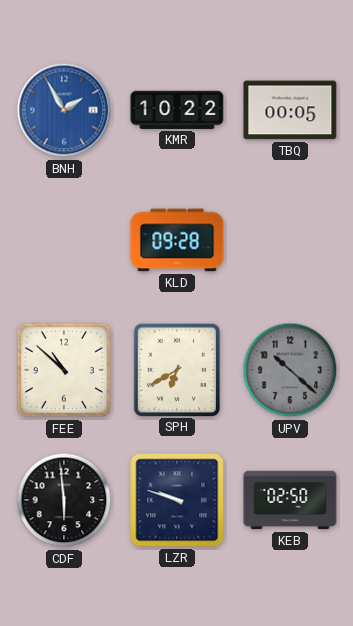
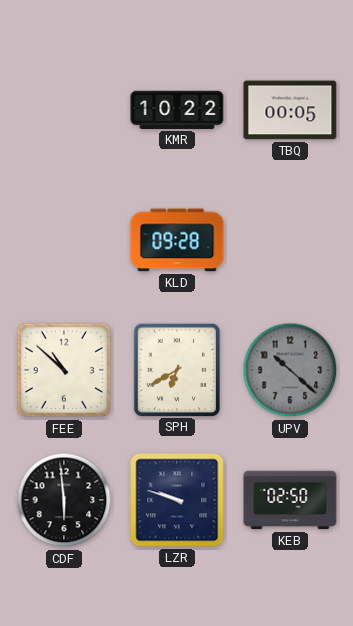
BNH: 1:55 -> none (64, 110)
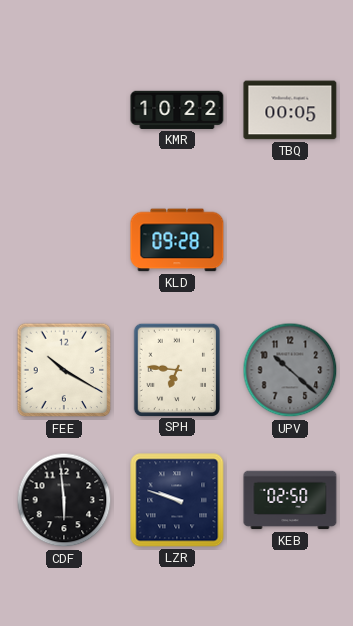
FEE: 10:52 -> 10:20 (64, 370)
SPH: 6:40 -> 6:46 (176, 369)
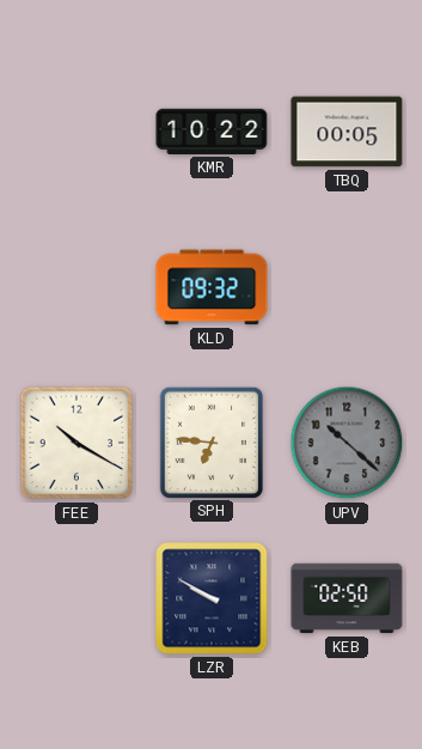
KLD: 09:28 -> 09:32 (212, 287)
CDF: 5:59 -> none (64, 500)
LZR: 9:48 -> 9:50 (212, 598)
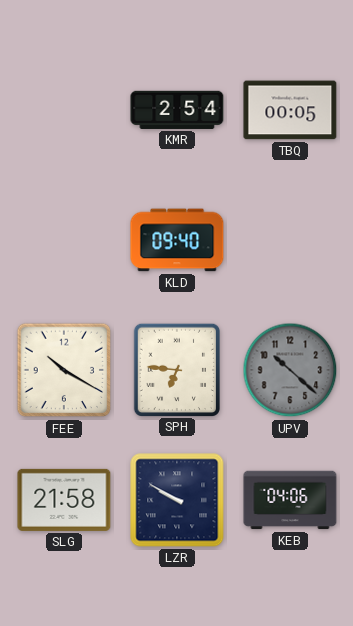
KMR: 10:22 -> 2:54 (177, 110)
KLD: 09:32 -> 09:40 (177, 240)
SLG: none -> 21:58 (64, 500)
KEB: 02:50 -> 04:06 (290, 500)
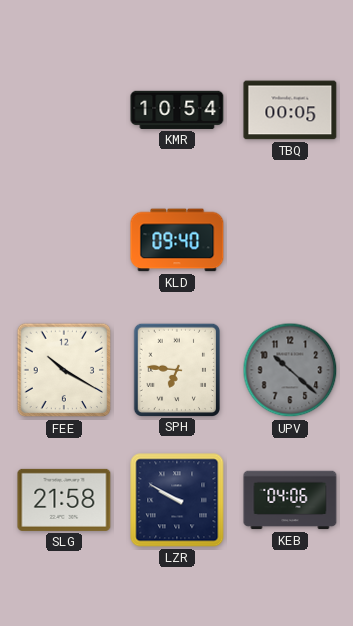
KMR: 2:54 -> 10:54 (177, 110)
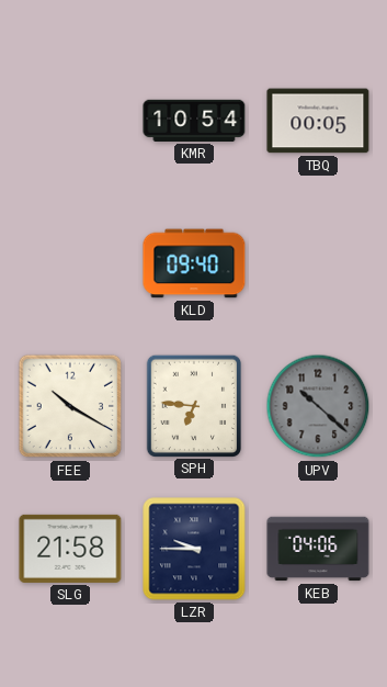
LZR: 9:50 -> 9:45 (194, 549)
